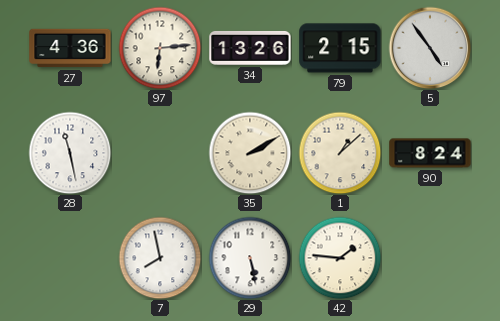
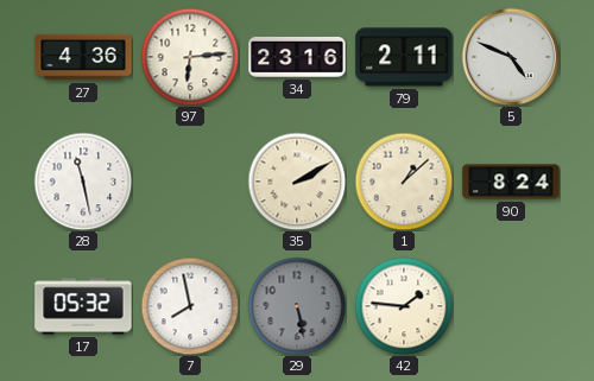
34: 13:26 -> 23:16 (297, 57)
79: 2:15 -> 2:11 (404, 57)
5: 4:54 -> 4:49 (511, 57)
17: none -> 05:32 (83, 306)
29 dial: white -> grey (297, 306)
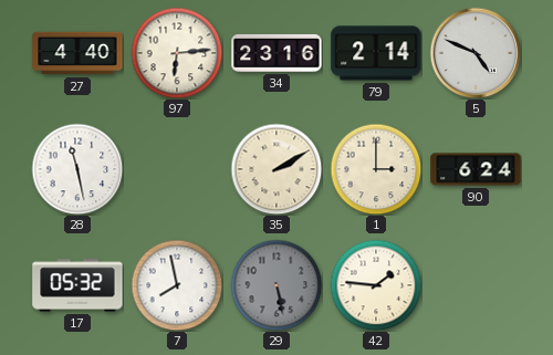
27: 4:36 -> 4:40 (77, 53)
79: 2:11 -> 2:14 (376, 53)
1: 1:08 -> 3:00 (376, 169)
90: 8:24 -> 6:24 (476, 169)
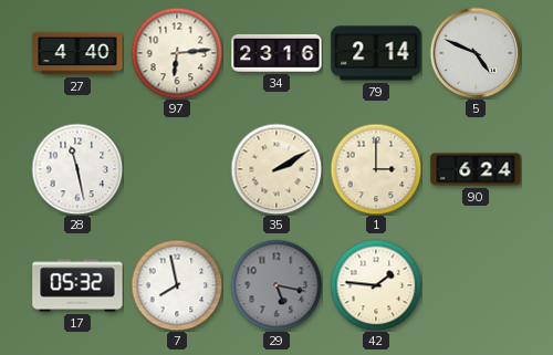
29: 5:28 -> 5:17 (276, 285)
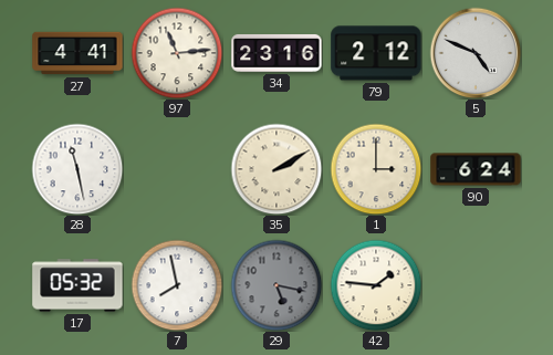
27: 4:40 -> 4:41 (77, 53)
97: 6:14 -> 11:14 (177, 53)
79: 2:14 -> 2:12 (376, 53)
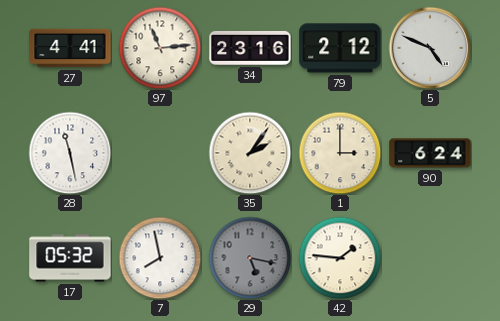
35: 2:10 -> 2:06 (250, 153)
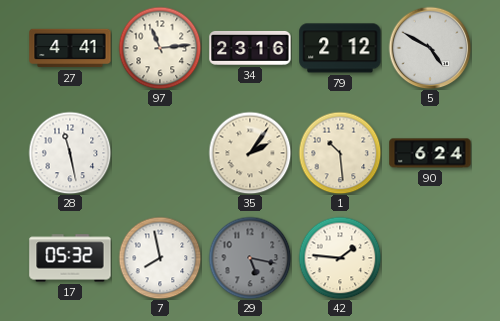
5: 4:49 -> 4:50 (430, 48)
1: 3:00 -> 10:29 (340, 153)
